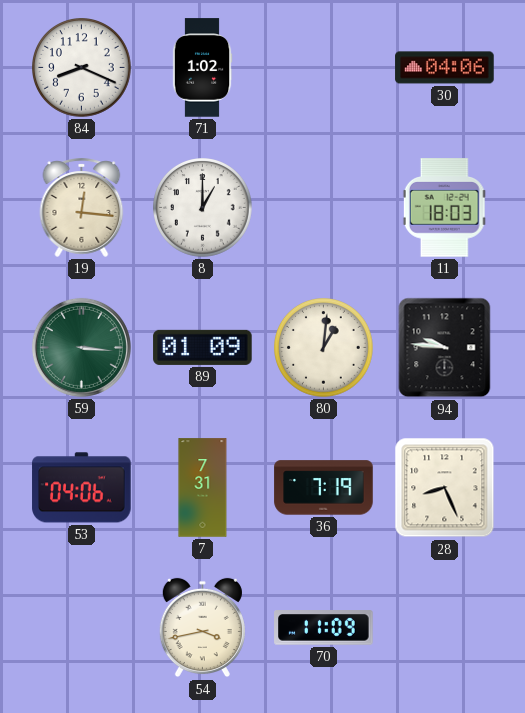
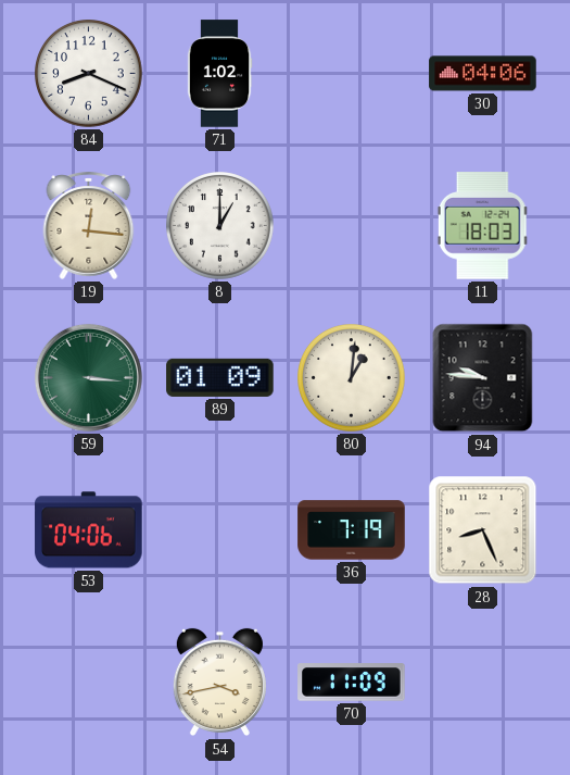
7: 7:31 -> none (203, 488)
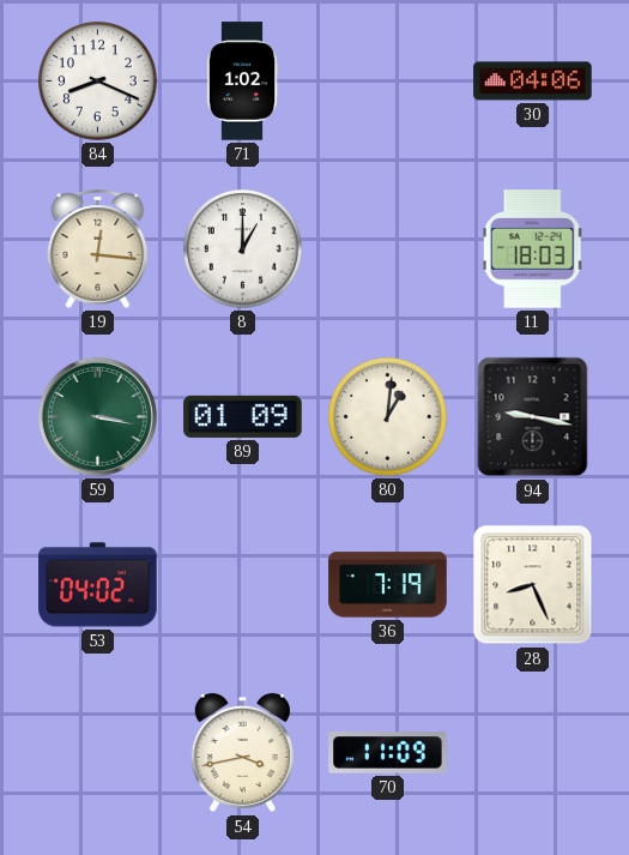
59: 3:16 -> 3:17 (97, 416)
94: 9:46 -> 9:17 (533, 417)
53: 04:06 -> 04:02 (98, 585)
